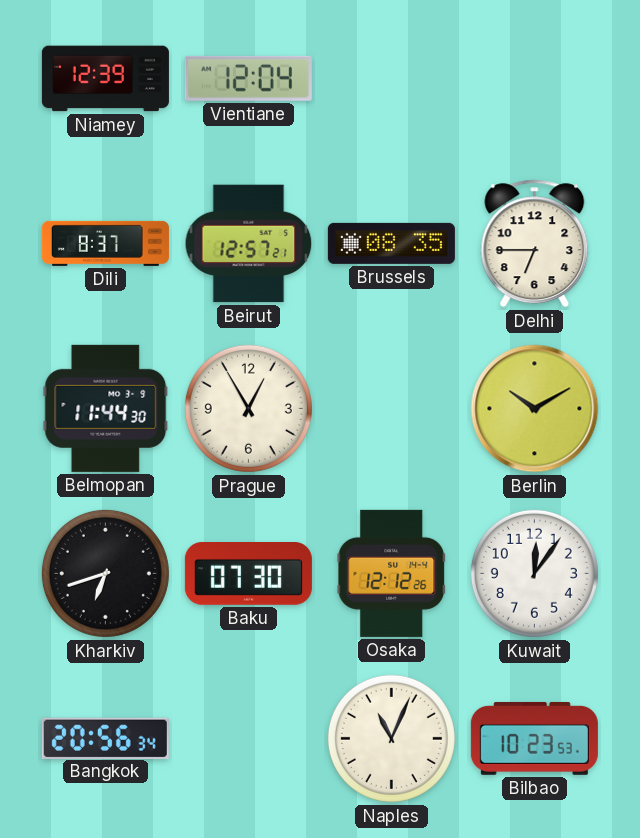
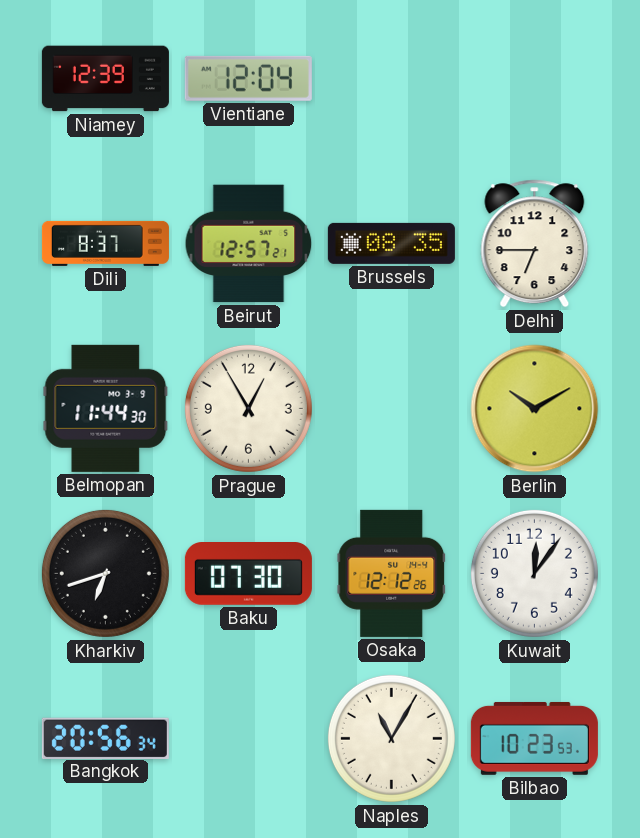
Naples: 11:04 -> 11:05 (391, 738)
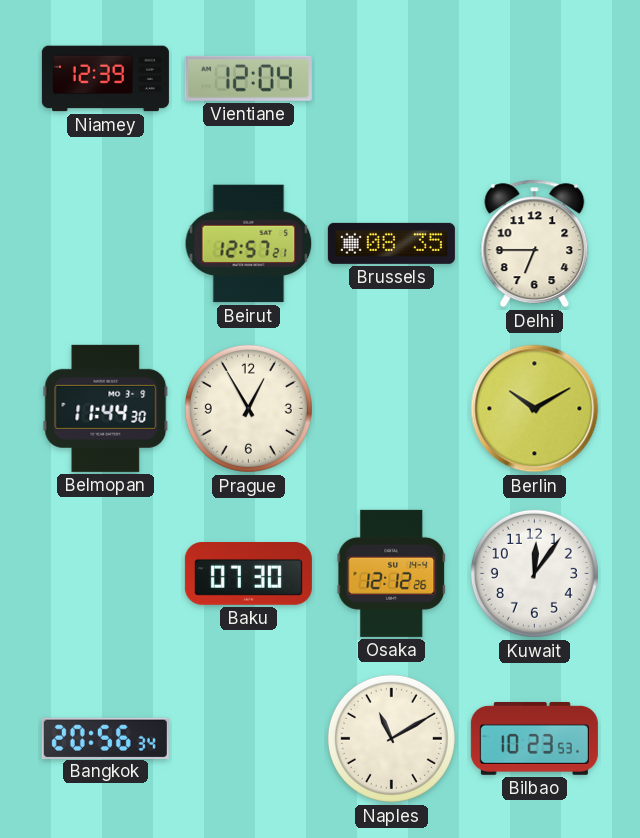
Dili: 8:37 -> none (105, 243)
Kharkiv: 6:42 -> none (105, 573)
Naples: 11:05 -> 11:10 (391, 738)
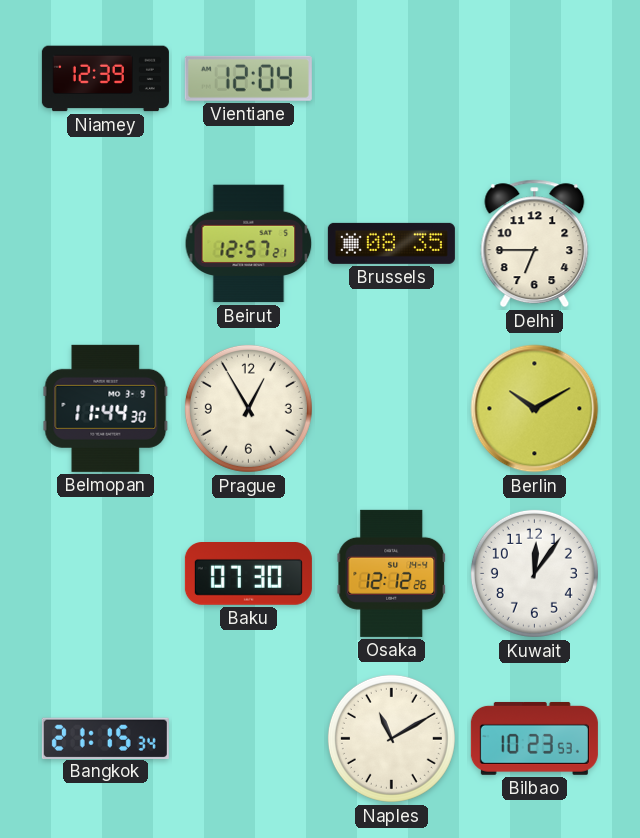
Bangkok: 20:56 -> 21:15 (105, 738)
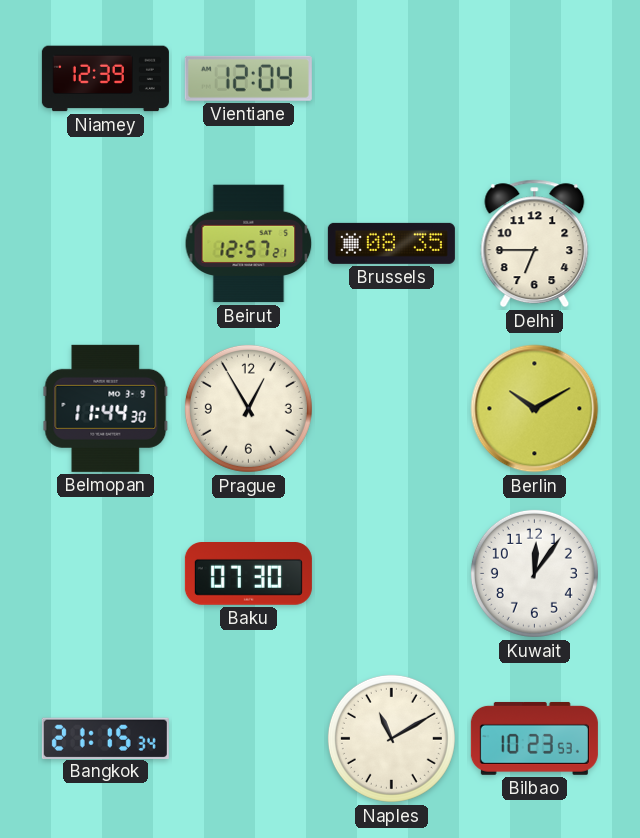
Osaka: 12:12 -> none (392, 573)
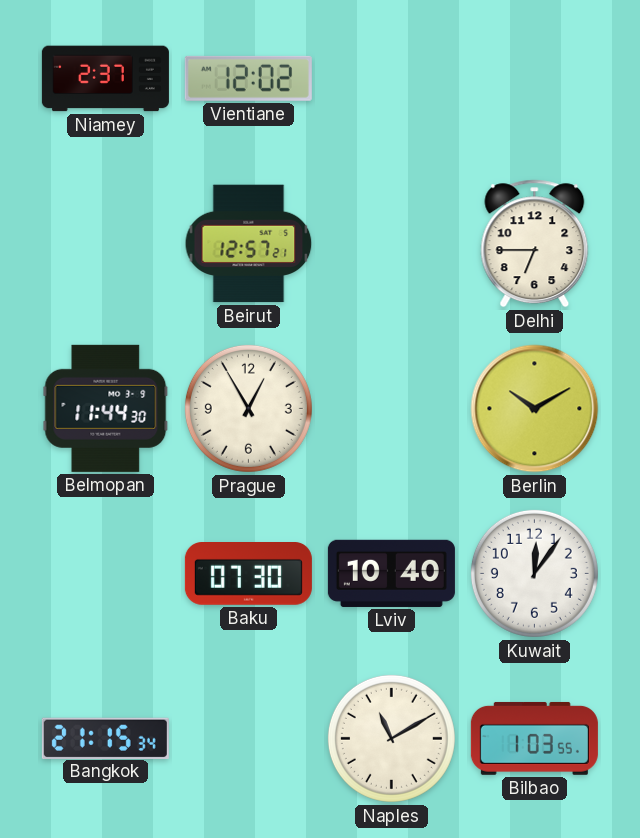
Niamey: 12:39 -> 2:37 (105, 79)
Vientiane: 12:04 -> 12:02 (248, 78)
Brussels: 08:35 -> none (391, 243)
Lviv: none -> 10:40 (391, 573)
Bilbao: 10:23 -> 1:03 (534, 738)
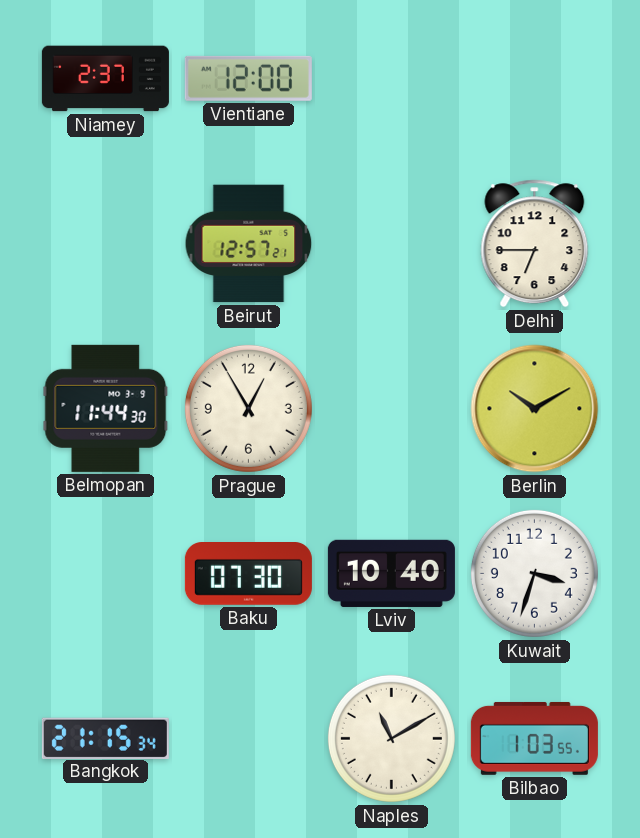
Vientiane: 12:02 -> 12:00 (248, 78)
Kuwait: 12:06 -> 3:33 (534, 573)
